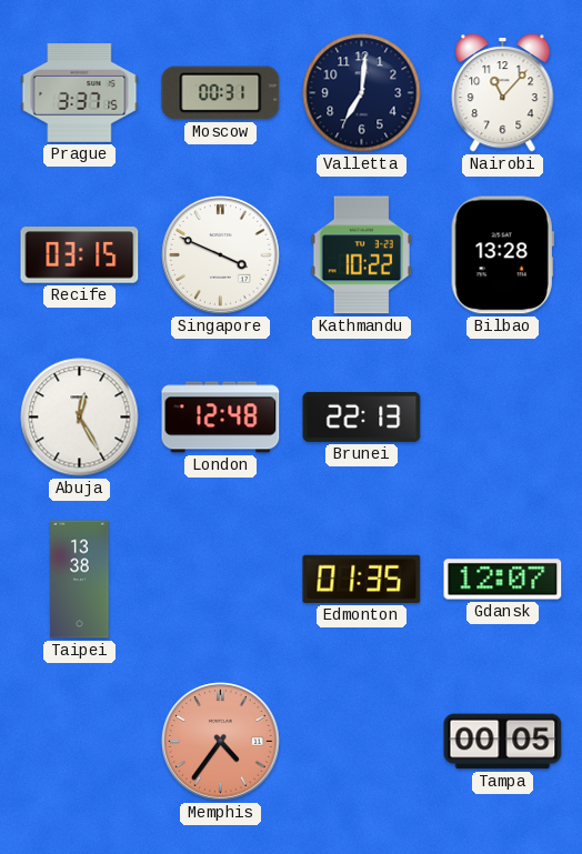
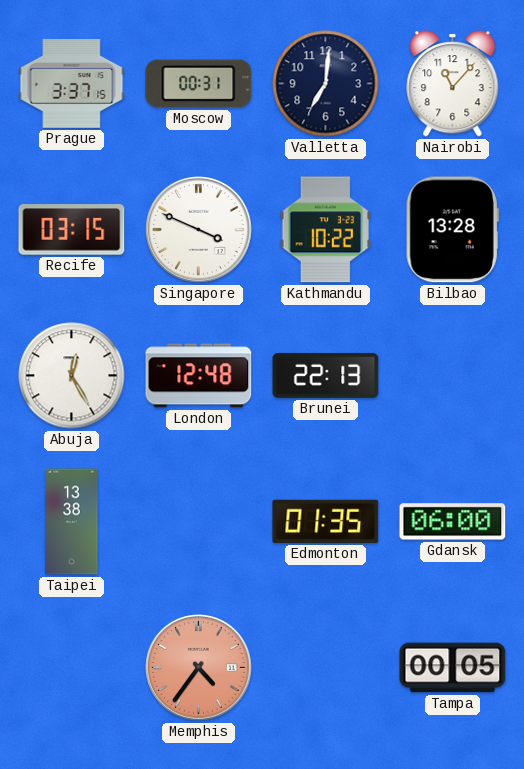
Gdansk: 12:07 -> 06:00 (453, 522)
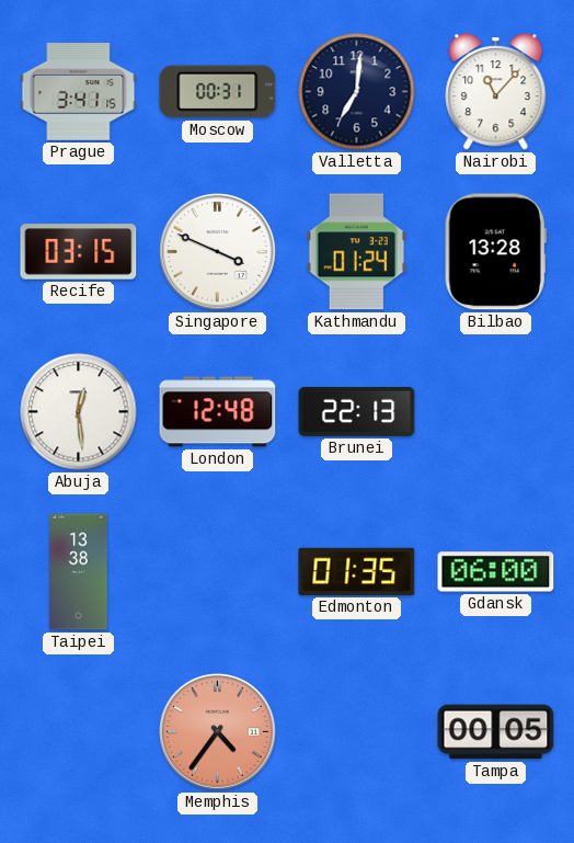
Prague: 3:37 -> 3:41 (79, 92)
Kathmandu: 10:22 -> 01:24 (357, 252)
Abuja: 12:25 -> 12:29 (79, 412)
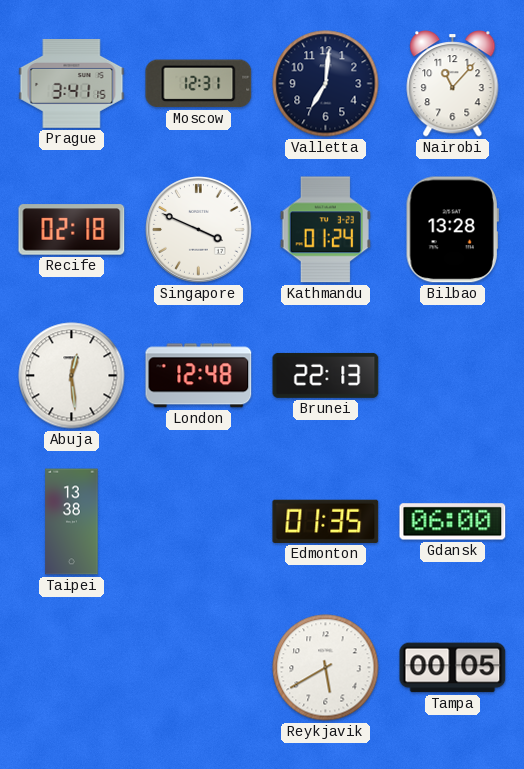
Moscow: 00:31 -> 12:31 (199, 84)
Recife: 03:15 -> 02:18 (72, 230)
Memphis: 4:36 -> none (218, 732)
Reykjavik: none -> 5:40 (326, 668)
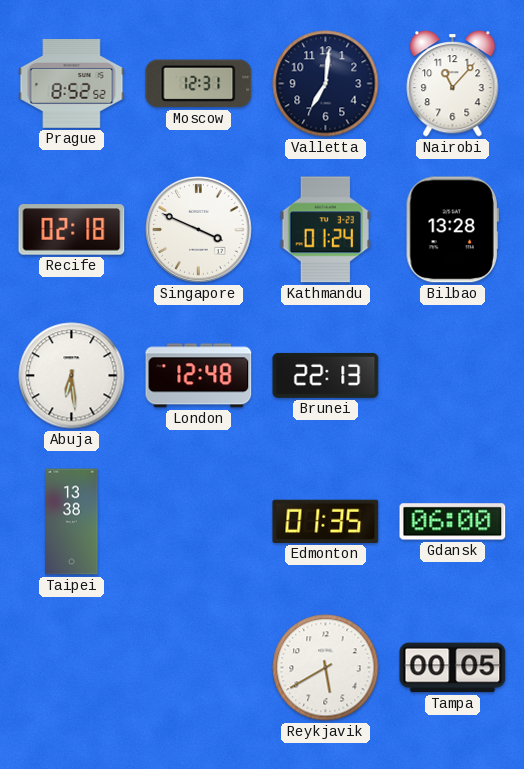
Prague: 3:41 -> 8:52 (72, 84)
Abuja: 12:29 -> 6:29 (72, 376)
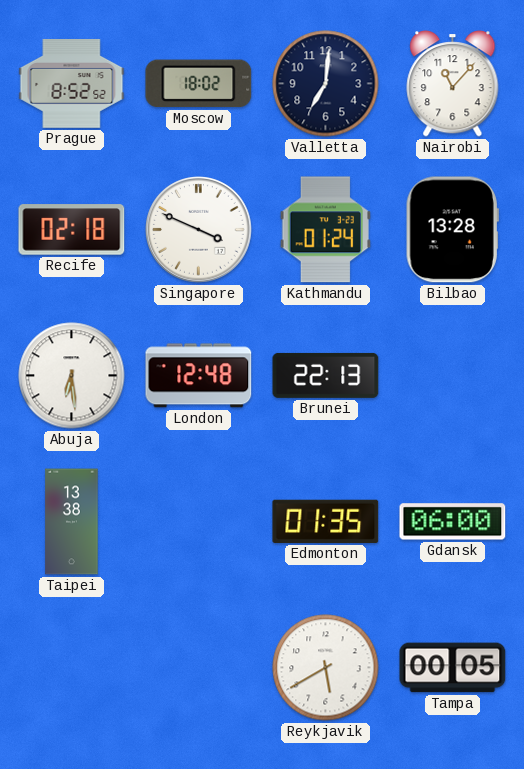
Moscow: 12:31 -> 18:02 (199, 84)
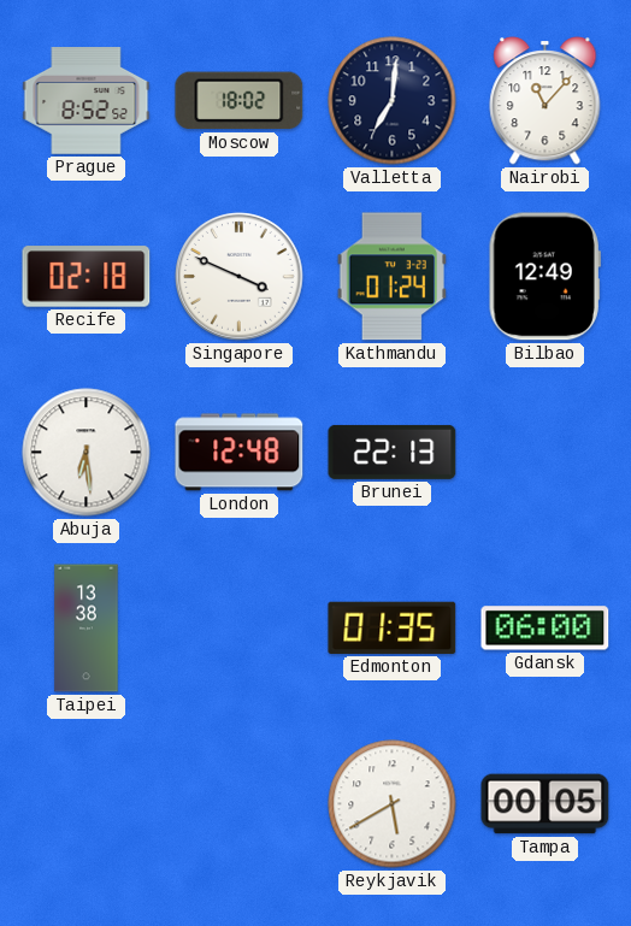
Bilbao: 13:28 -> 12:49 (544, 277)
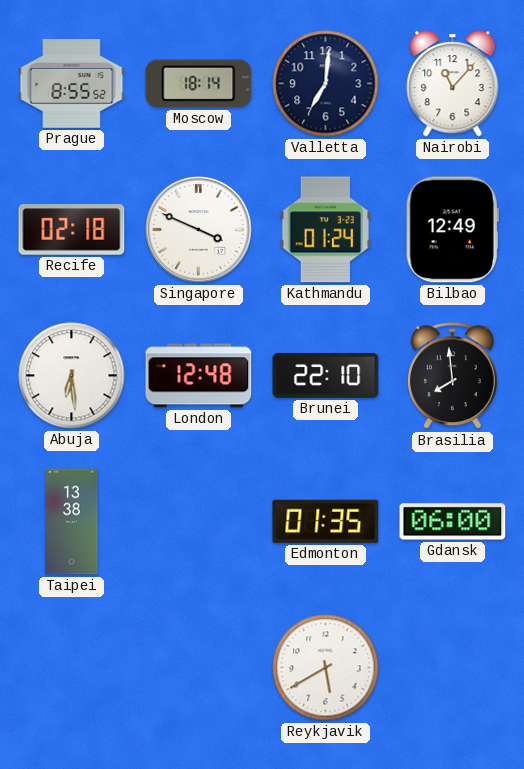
Prague: 8:52 -> 8:55 (72, 84)
Moscow: 18:02 -> 18:14 (199, 84)
Brunei: 22:13 -> 22:10 (326, 375)
Brasilia: none -> 7:59 (453, 376)
Tampa: 00:05 -> none (546, 804)
